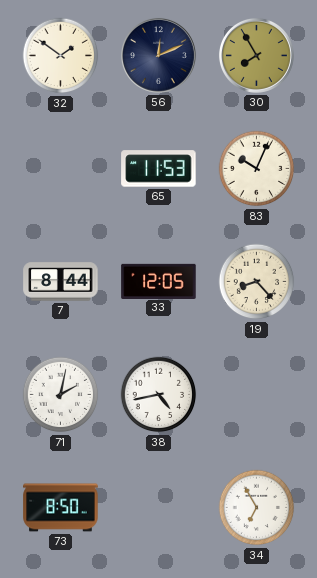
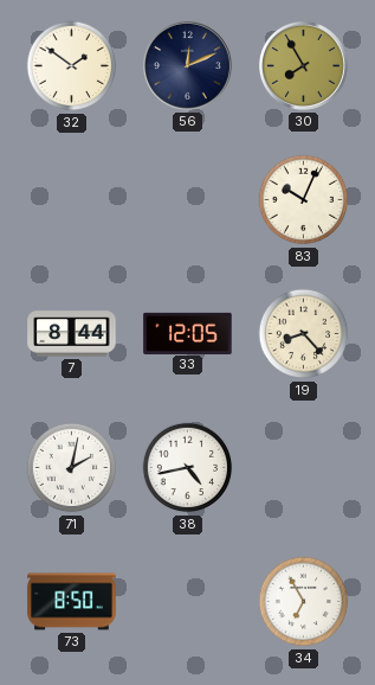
65: 11:53 -> none (159, 169)
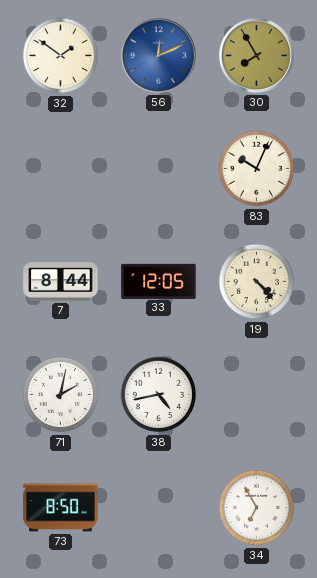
56 dial: navy -> blue (158, 55)
19: 8:23 -> 4:23 (257, 282)
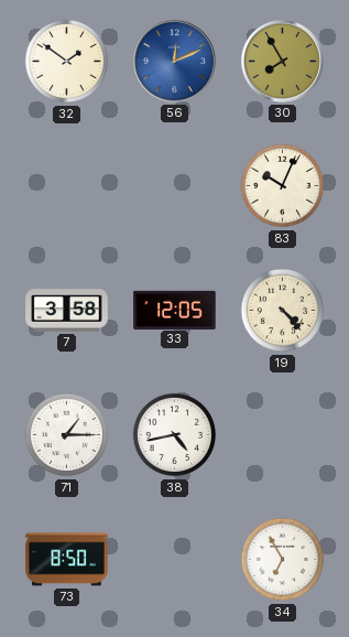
7: 8:44 -> 3:58 (67, 311)
71: 2:02 -> 1:15 (67, 435)
